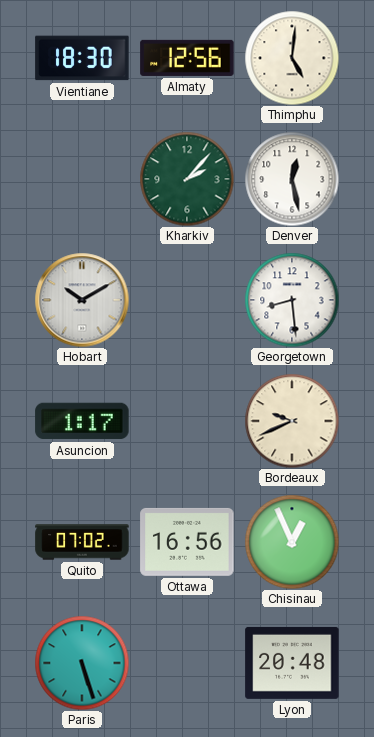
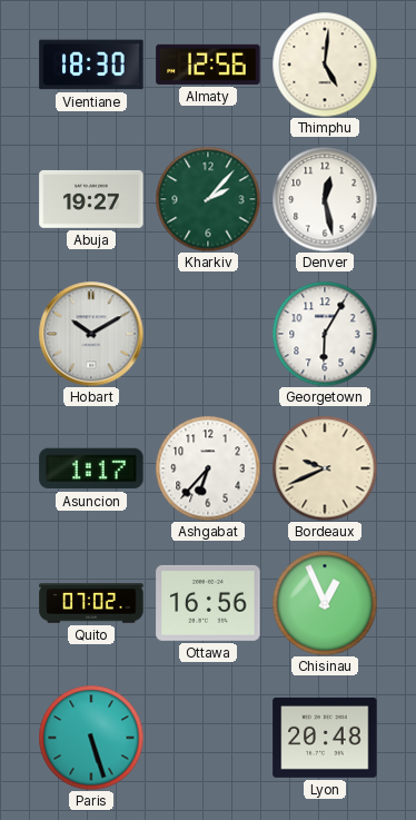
Abuja: none -> 19:27 (91, 199)
Georgetown: 8:29 -> 6:05 (325, 334)
Ashgabat: none -> 6:37 (208, 468)
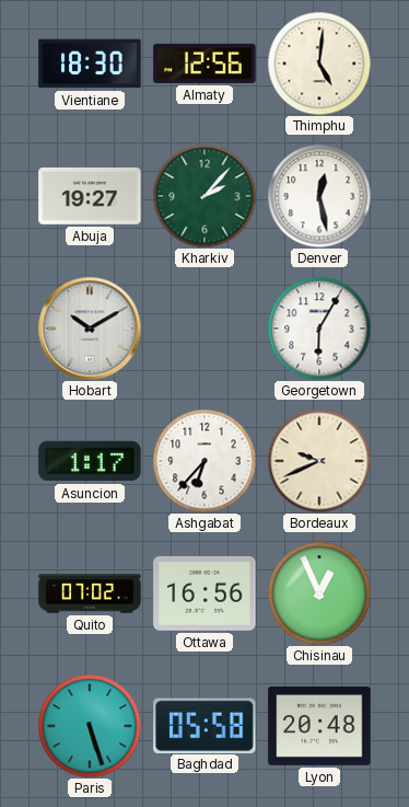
Baghdad: none -> 05:58 (204, 725)
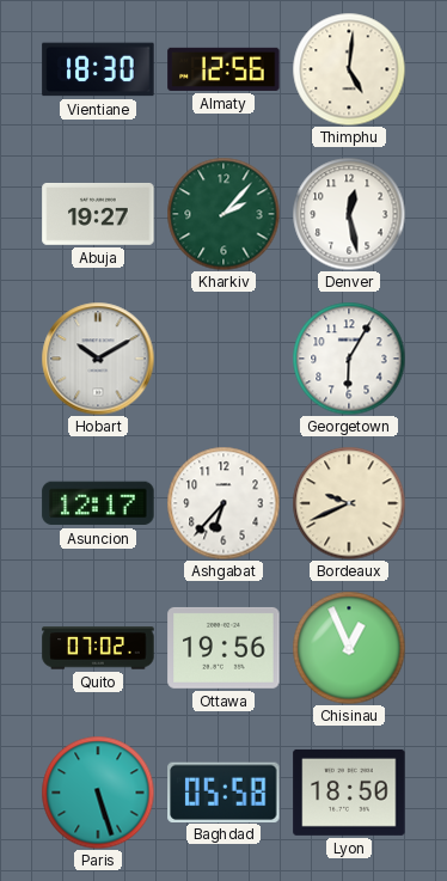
Asuncion: 1:17 -> 12:17 (98, 503)
Ottawa: 16:56 -> 19:56 (223, 648)
Lyon: 20:48 -> 18:50 (349, 793)
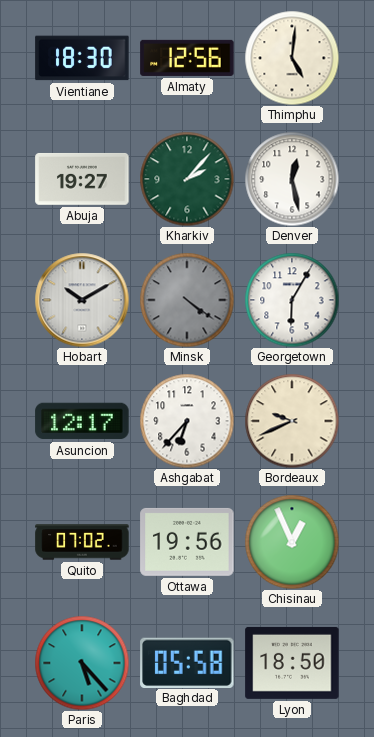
Minsk: none -> 4:21 (187, 300)
Paris: 5:27 -> 5:23 (82, 663)
